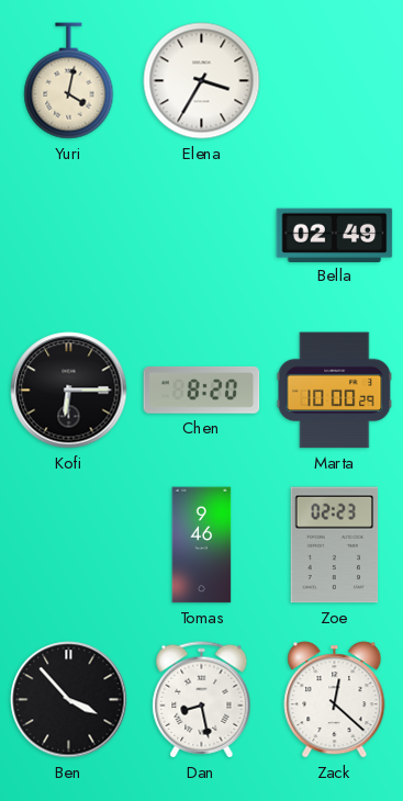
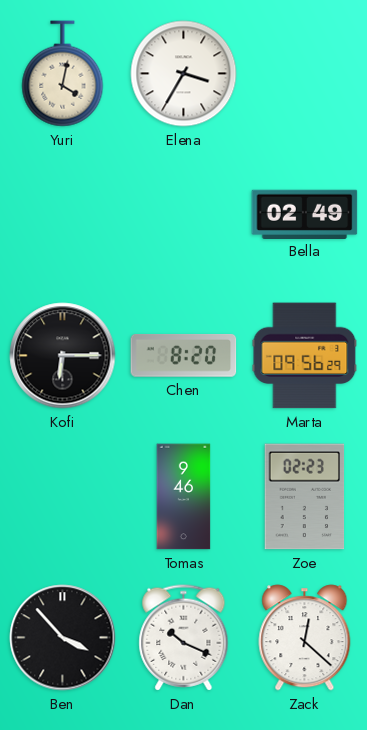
Marta: 10:00 -> 09:56 (305, 356)
Dan: 8:28 -> 10:19 (184, 638)
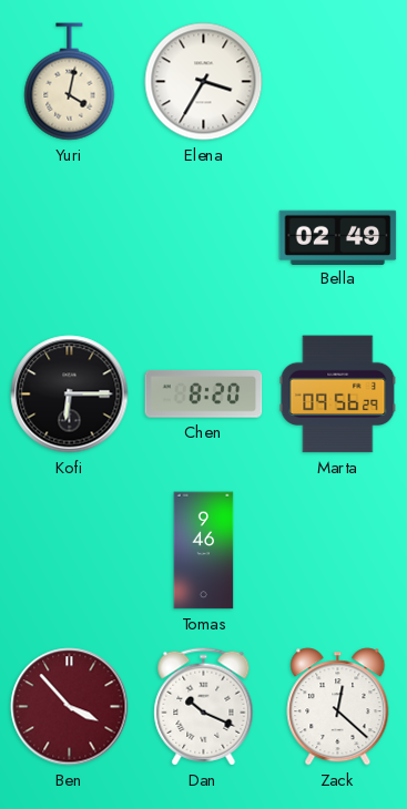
Zoe: 02:23 -> none (305, 497)
Ben dial: black -> burgundy (70, 707)
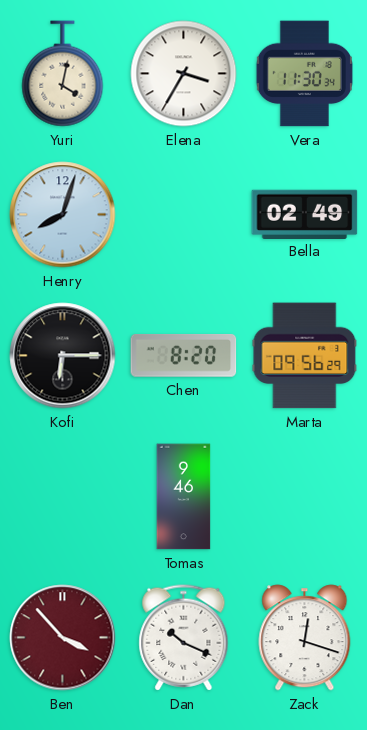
Vera: none -> 11:30 (304, 74)
Henry: none -> 8:03 (63, 215)
Zack: 12:22 -> 12:18 (305, 638)
